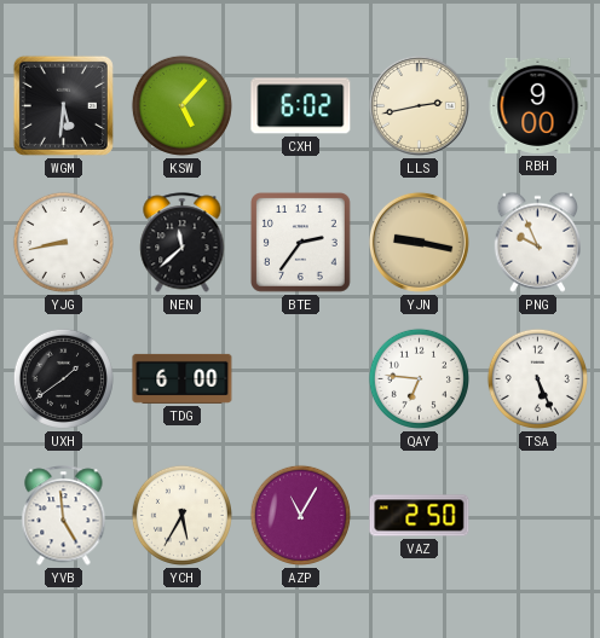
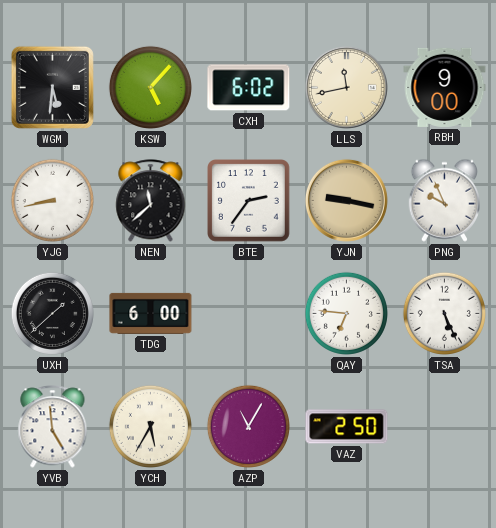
LLS: 2:43 -> 11:43 (346, 87)
UXH: 1:39 -> 1:38 (52, 313)
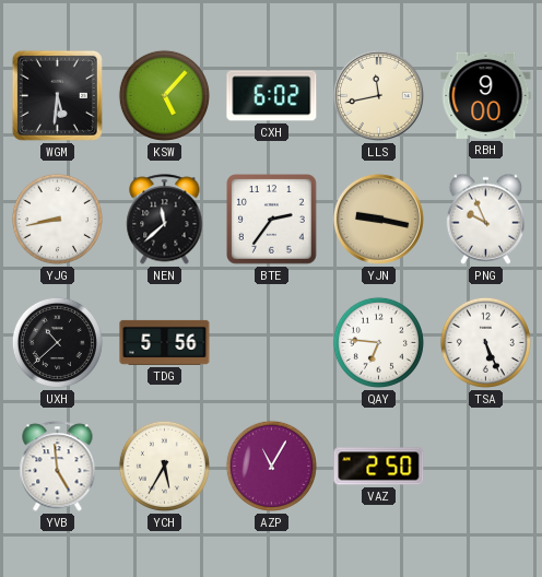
UXH: 1:38 -> 10:38 (57, 342)
TDG: 6:00 -> 5:56 (165, 342)
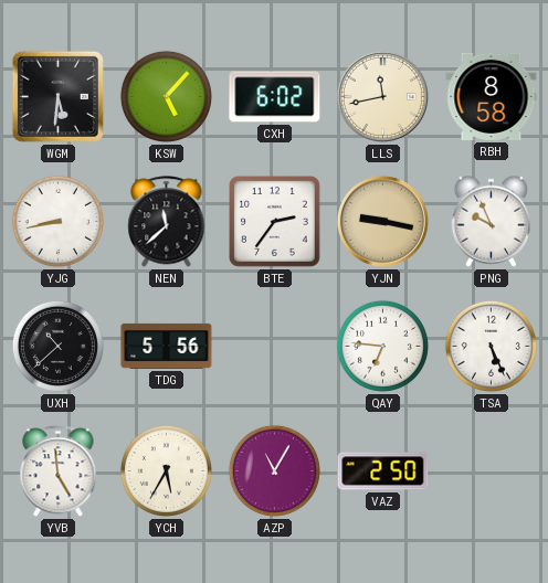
RBH: 9:00 -> 8:58 (492, 96)
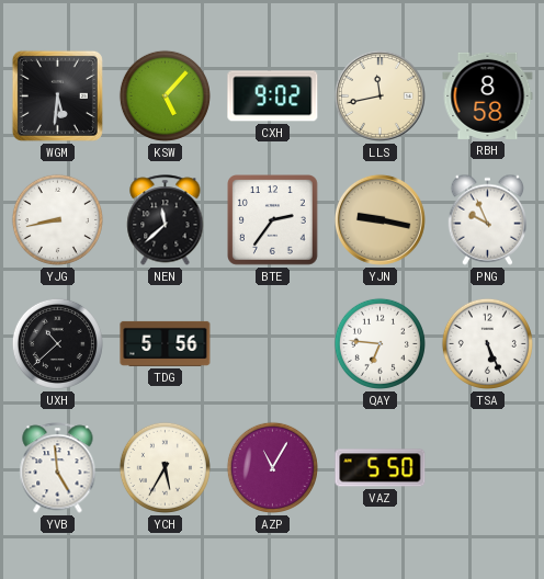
CXH: 6:02 -> 9:02 (273, 96)
VAZ: 2:50 -> 5:50 (381, 468)
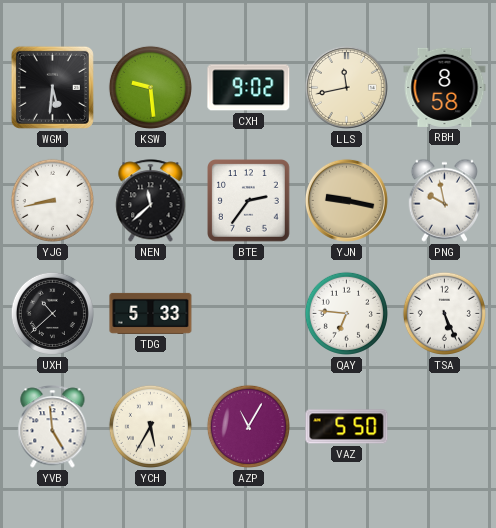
KSW: 5:07 -> 9:29 (150, 87)
PNG: 9:56 -> 9:58 (445, 200)
TDG: 5:56 -> 5:33 (151, 313)
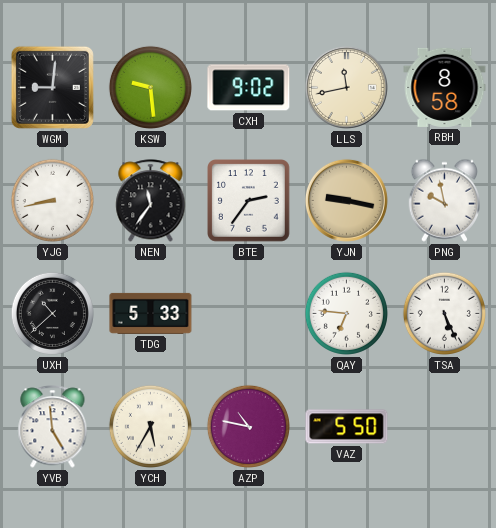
WGM: 5:31 -> 9:01 (52, 87)
NEN: 11:38 -> 11:36 (151, 201)
AZP: 11:05 -> 10:47 (248, 426)
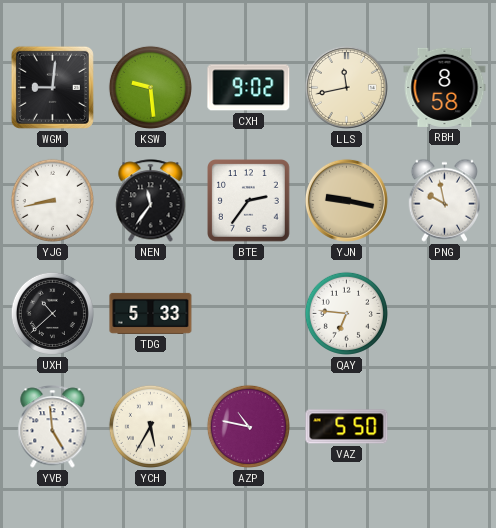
TSA: 5:26 -> none (444, 313)
